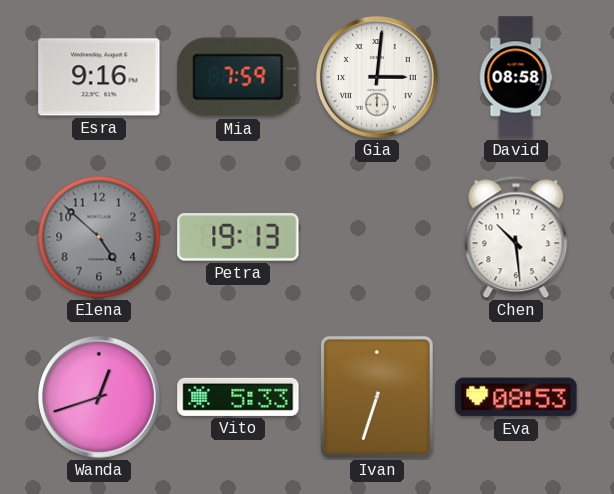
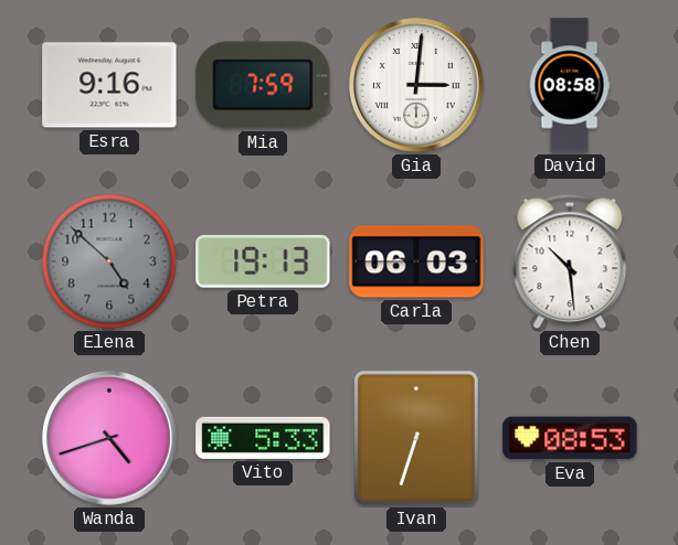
Carla: none -> 06:03 (416, 261)
Wanda: 12:42 -> 4:42 (109, 438)
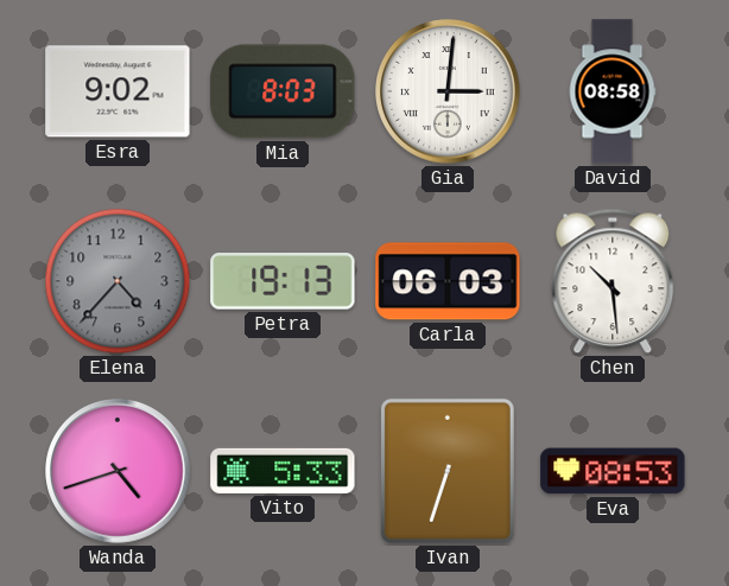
Esra: 9:16 -> 9:02 (118, 91)
Mia: 7:59 -> 8:03 (283, 91)
Elena: 4:52 -> 4:37 (118, 281)
